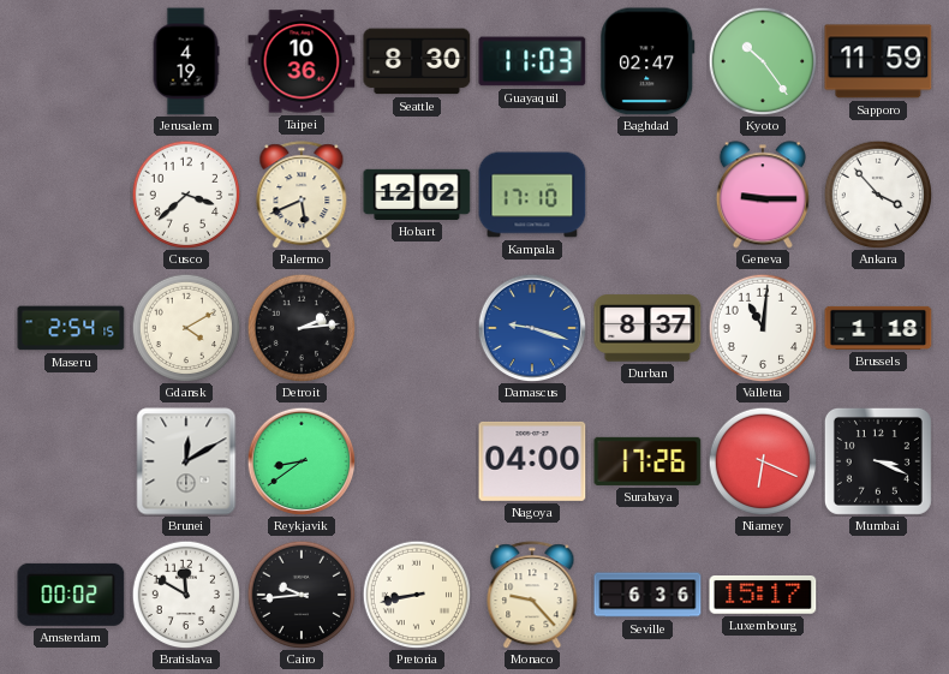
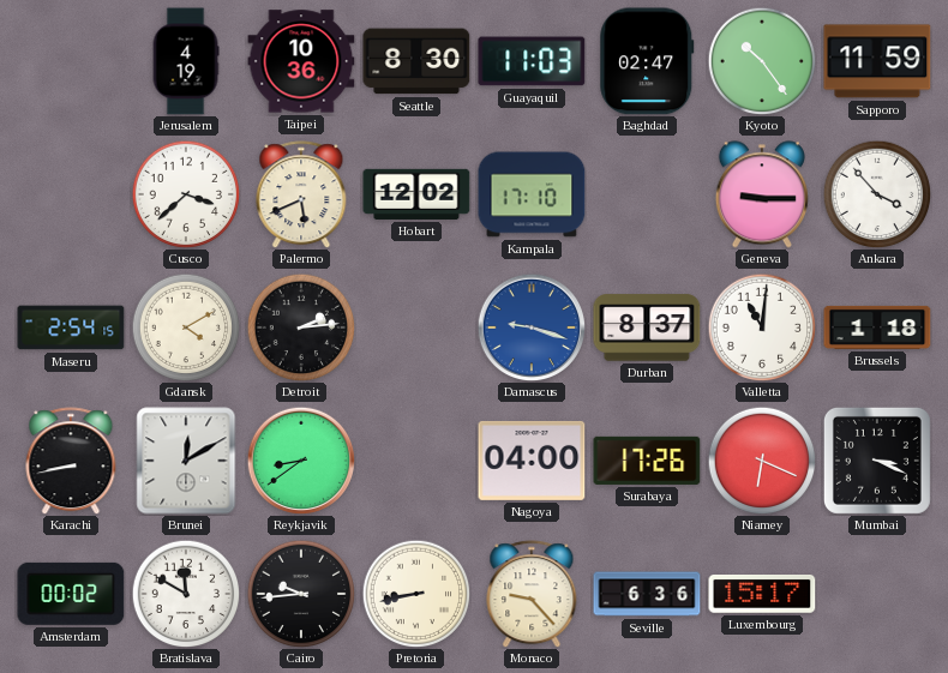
Karachi: none -> 8:43 (71, 461)
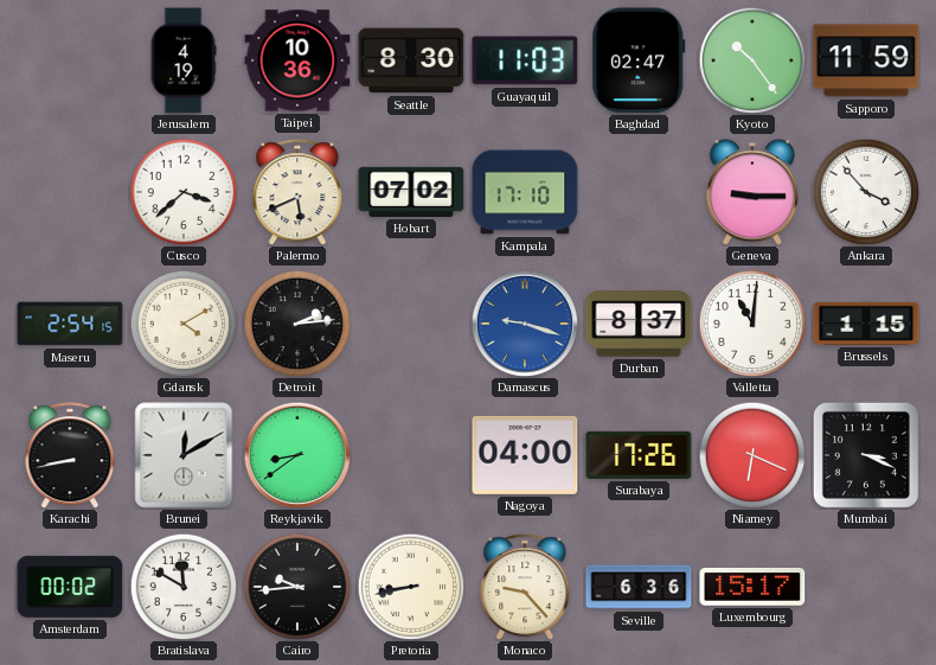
Hobart: 12:02 -> 07:02 (411, 192)
Brussels: 1:18 -> 1:15 (866, 324)
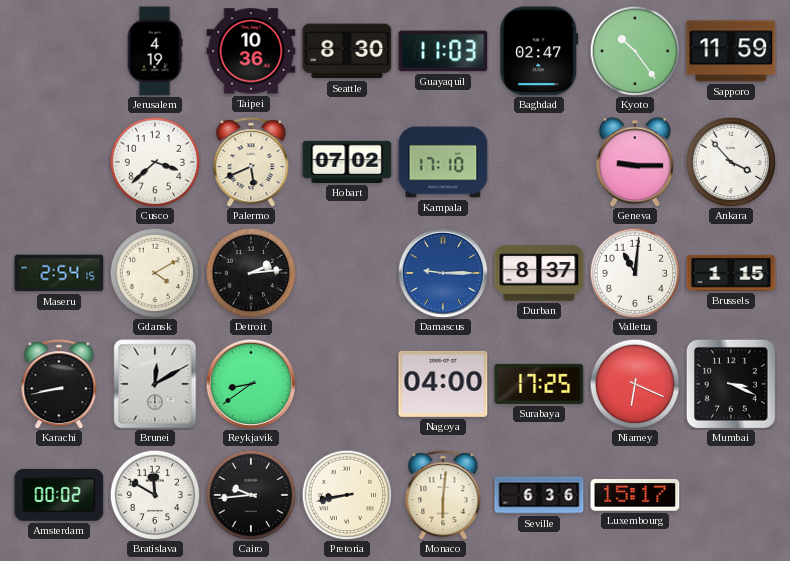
Damascus: 9:18 -> 9:15 (443, 273)
Surabaya: 17:26 -> 17:25 (539, 384)
Monaco: 9:23 -> 6:01 (443, 495)
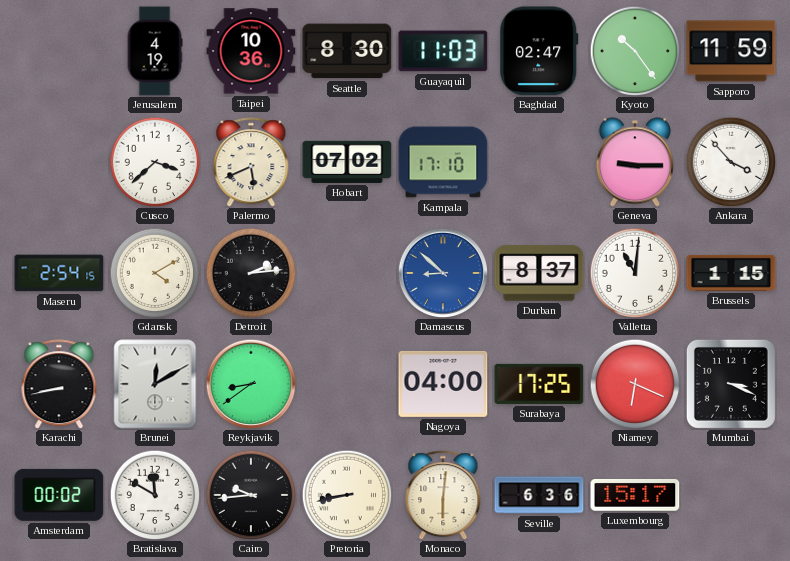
Damascus: 9:15 -> 8:52 (443, 273)
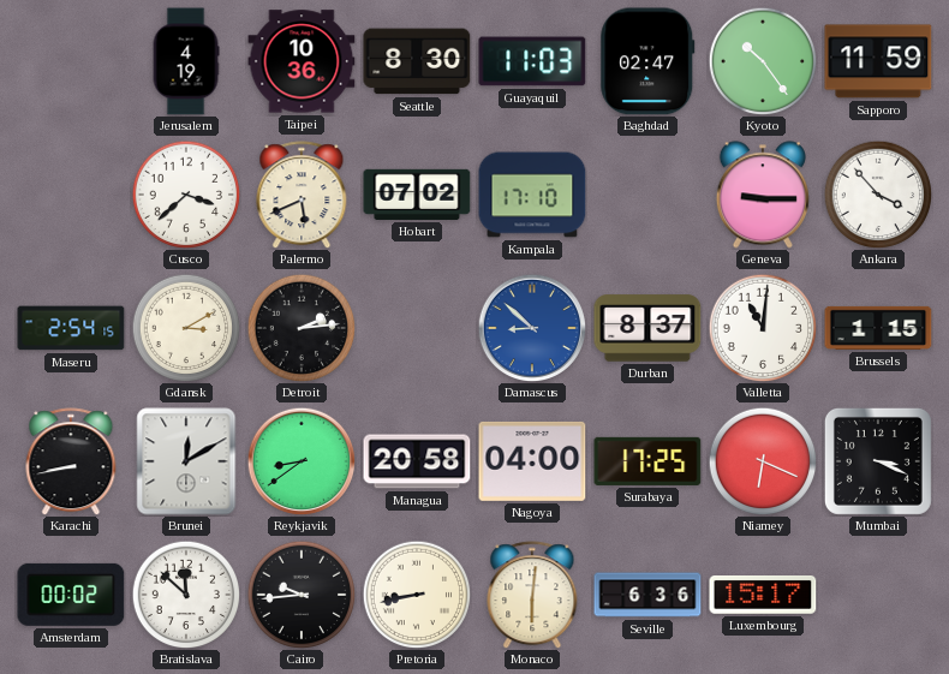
Gdansk: 4:10 -> 3:10 (186, 328)
Managua: none -> 20:58 (417, 461)
Bratislava: 11:50 -> 11:52 (186, 595)
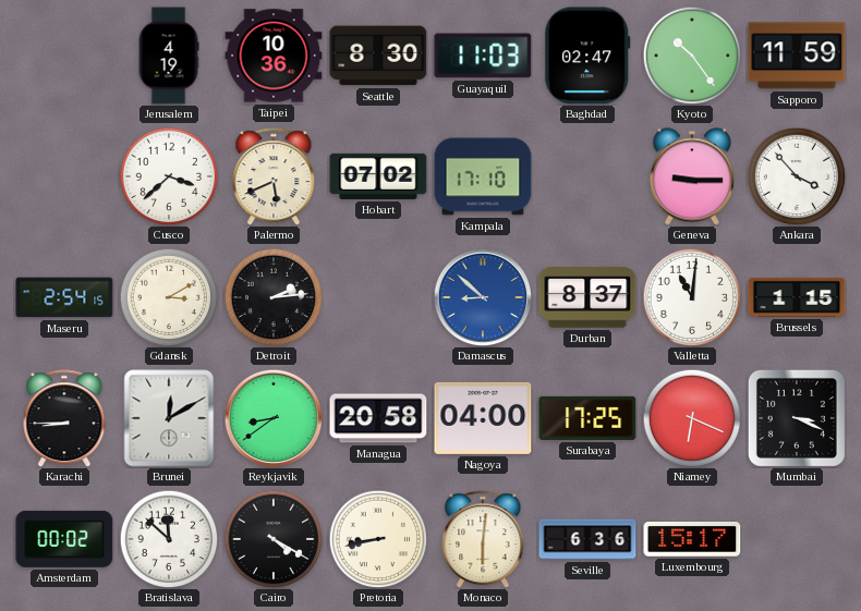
Karachi: 8:43 -> 8:45 (64, 418)
Cairo: 9:44 -> 4:20 (274, 539)
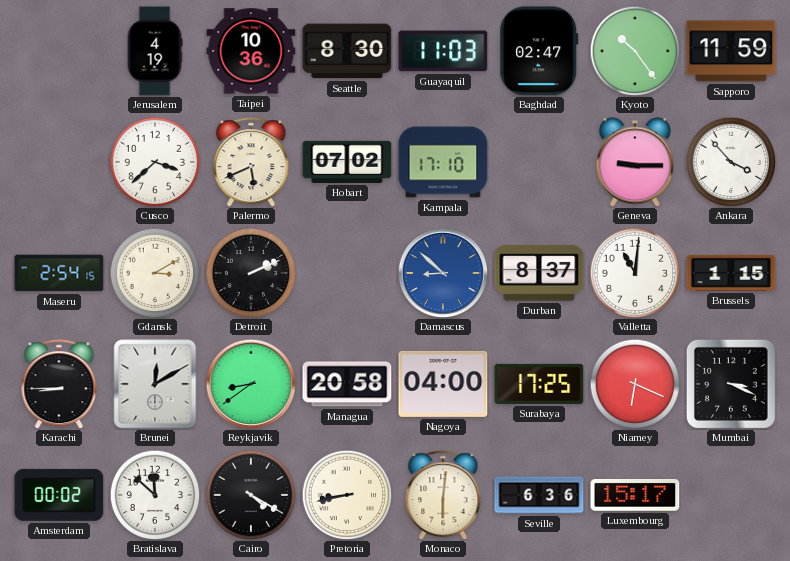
Detroit: 2:14 -> 2:11 (251, 273)
